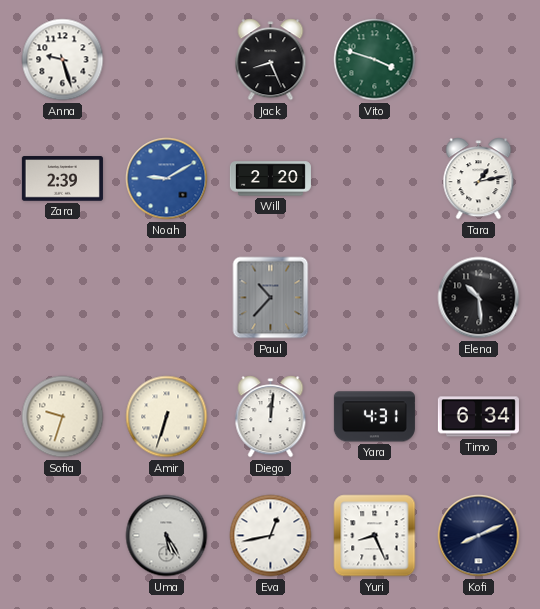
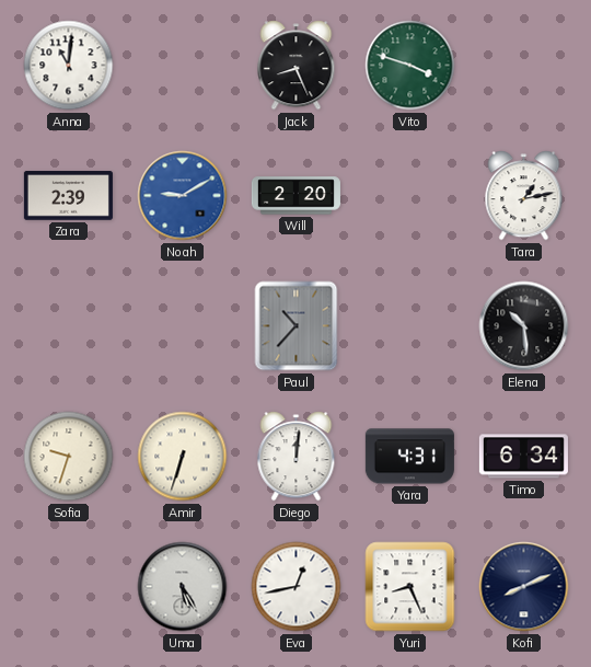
Anna: 9:27 -> 11:01 (69, 66)
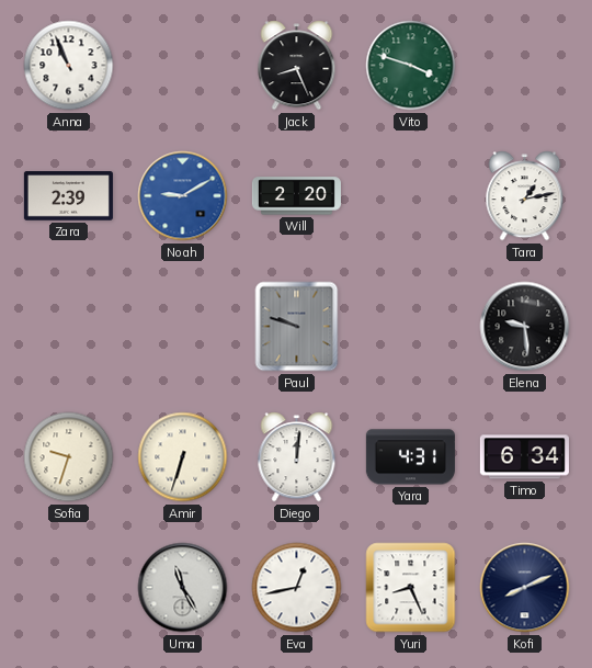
Anna: 11:01 -> 10:56 (69, 66)
Paul: 10:37 -> 9:48 (297, 327)
Elena: 10:29 -> 9:29 (525, 327)
Uma: 5:25 -> 11:25 (183, 588)
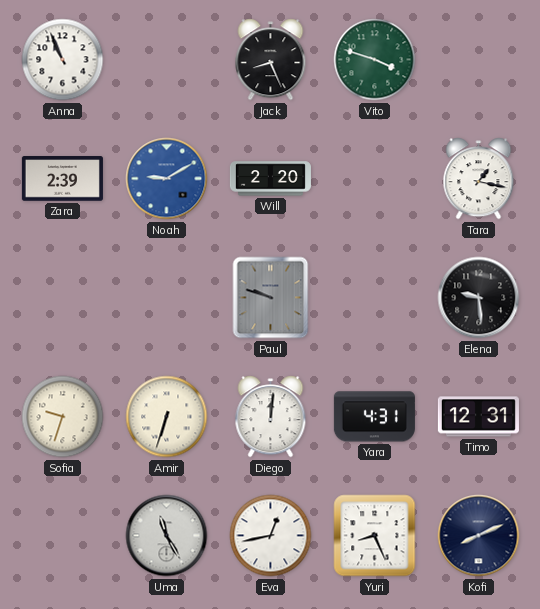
Tara: 1:13 -> 1:17 (479, 179)
Timo: 6:34 -> 12:31 (478, 417)
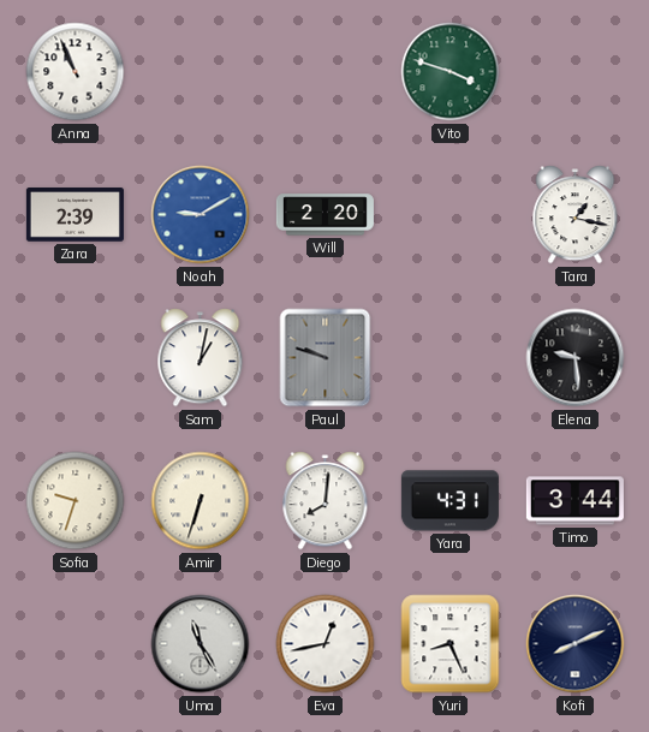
Jack: 8:26 -> none (271, 60)
Sam: none -> 1:02 (201, 358)
Diego: 12:01 -> 8:01 (326, 501)
Timo: 12:31 -> 3:44 (574, 501)
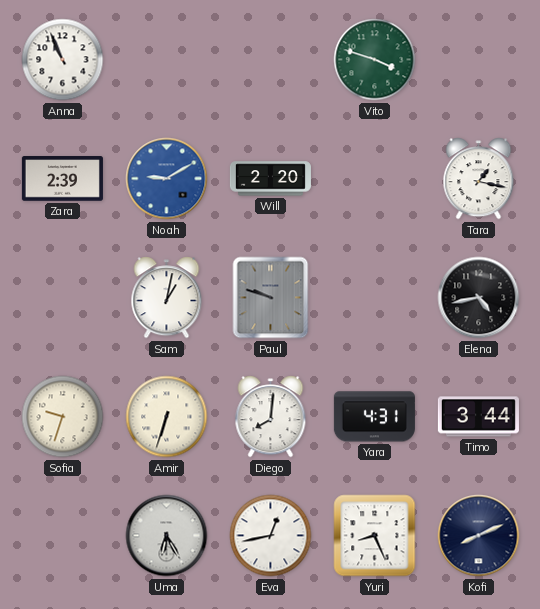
Elena: 9:29 -> 4:43 (479, 298)
Uma: 11:25 -> 6:25 (167, 536)
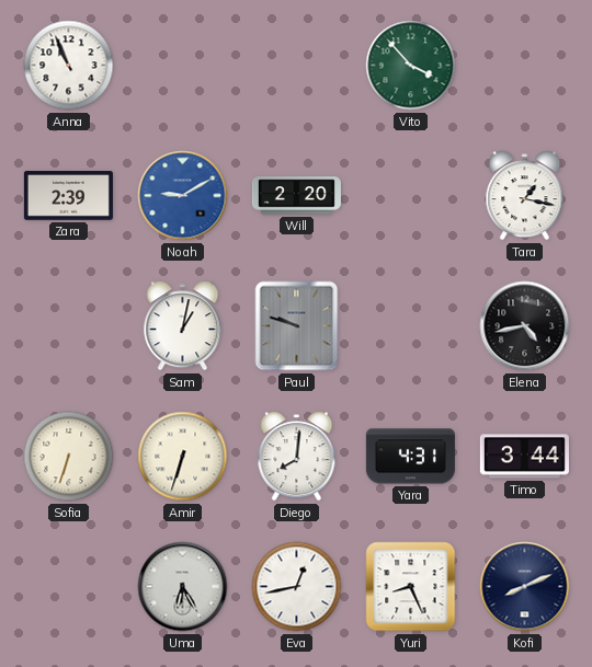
Vito: 3:48 -> 3:53 (411, 66)
Sofia: 9:33 -> 6:33 (69, 457)
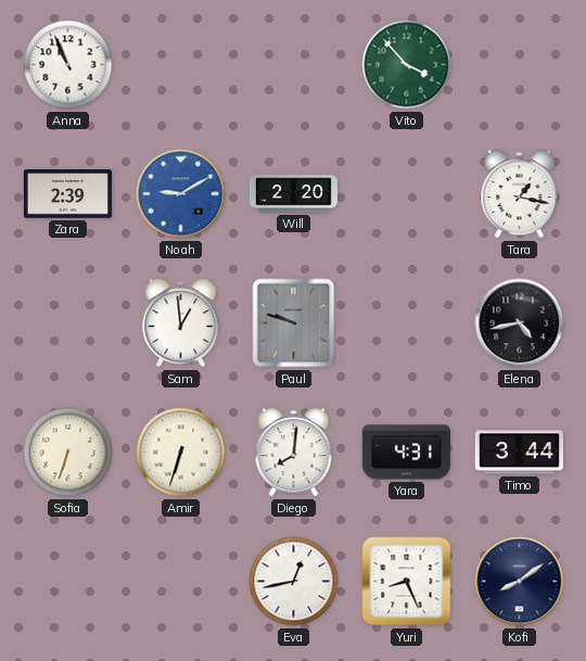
Sam: 1:02 -> 12:59 (181, 323)
Uma: 6:25 -> none (183, 587)
Kofi: 8:11 -> 8:09 (520, 582)
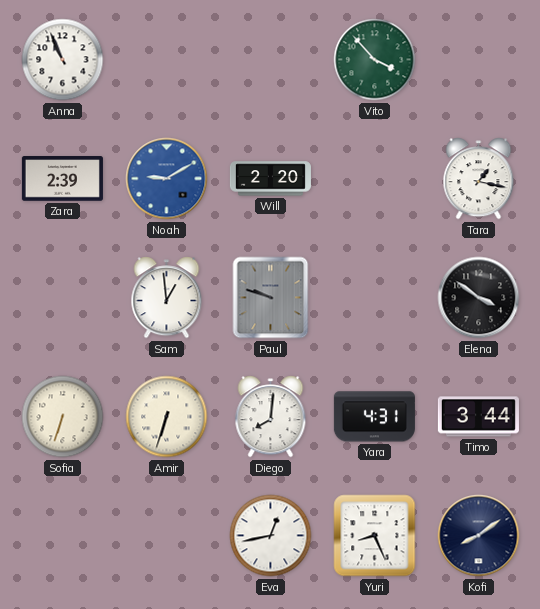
Elena: 4:43 -> 3:51 (479, 298)
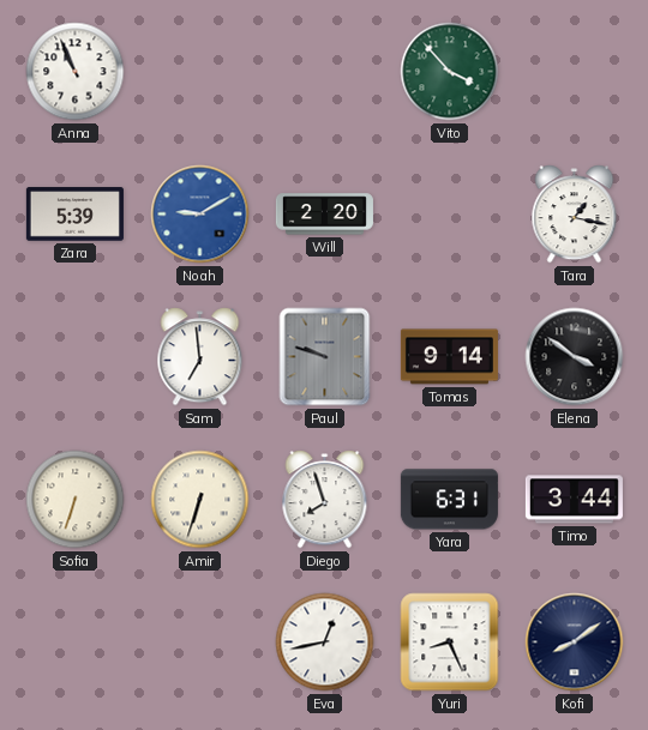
Zara: 2:39 -> 5:39 (74, 215)
Sam: 12:59 -> 6:59 (200, 357)
Tomas: none -> 9:14 (449, 357)
Diego: 8:01 -> 7:57 (325, 500)
Yara: 4:31 -> 6:31 (449, 500)
